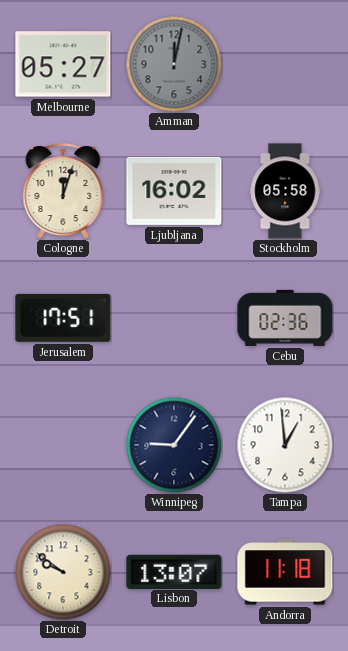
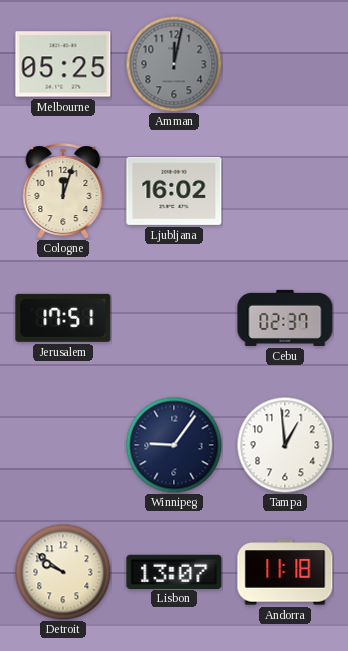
Melbourne: 05:27 -> 05:25 (63, 64)
Stockholm: 05:58 -> none (285, 191)
Cebu: 02:36 -> 02:37 (285, 318)
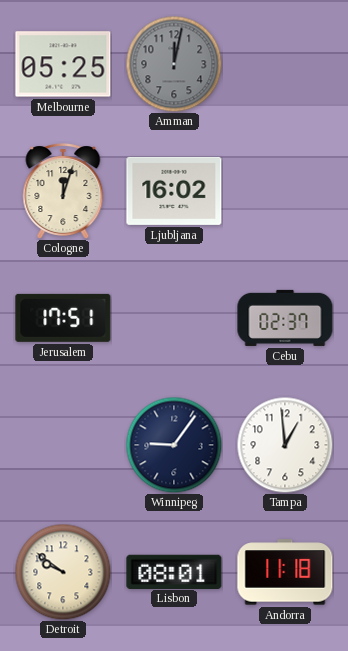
Lisbon: 13:07 -> 08:01 (174, 571)
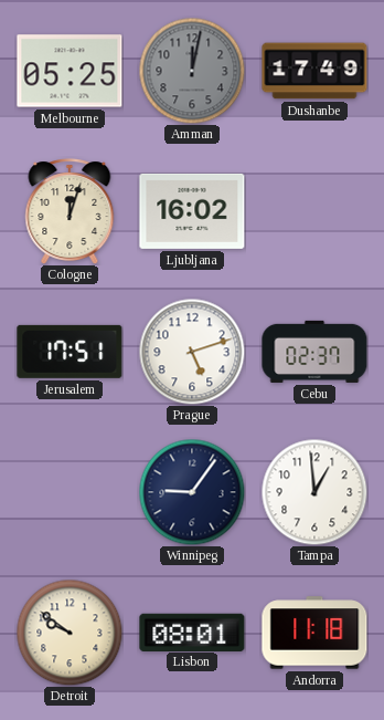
Dushanbe: none -> 17:49 (314, 71)
Prague: none -> 5:12 (192, 352)
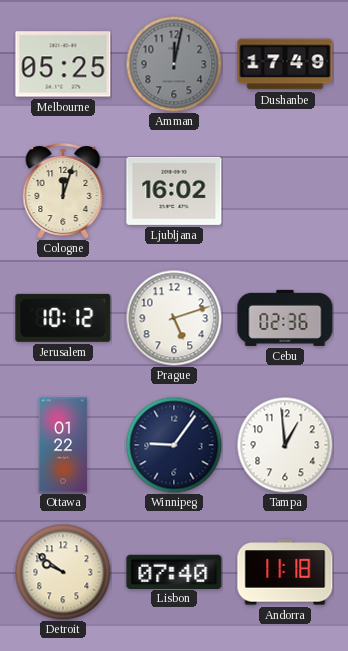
Jerusalem: 17:51 -> 10:12 (63, 318)
Cebu: 02:37 -> 02:36 (285, 318)
Ottawa: none -> 01:22 (63, 445)
Lisbon: 08:01 -> 07:40 (174, 571)
